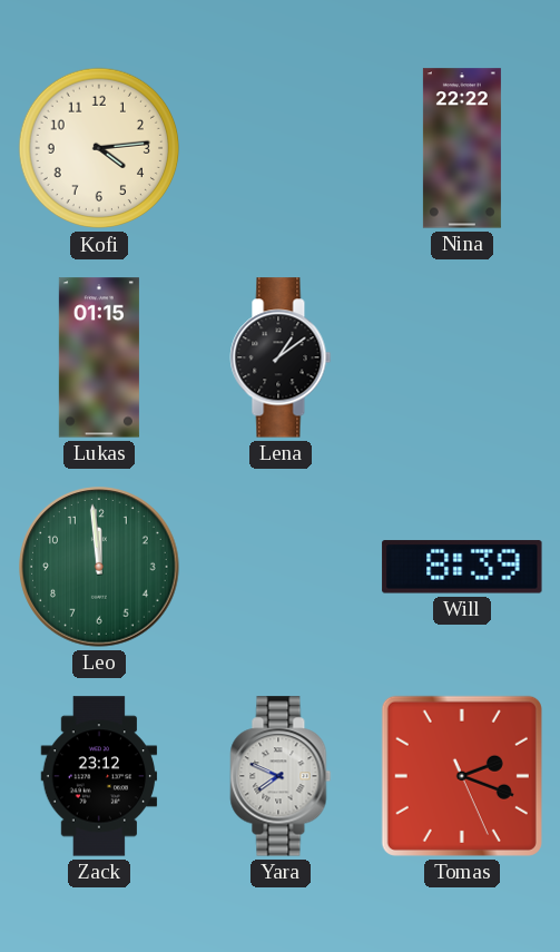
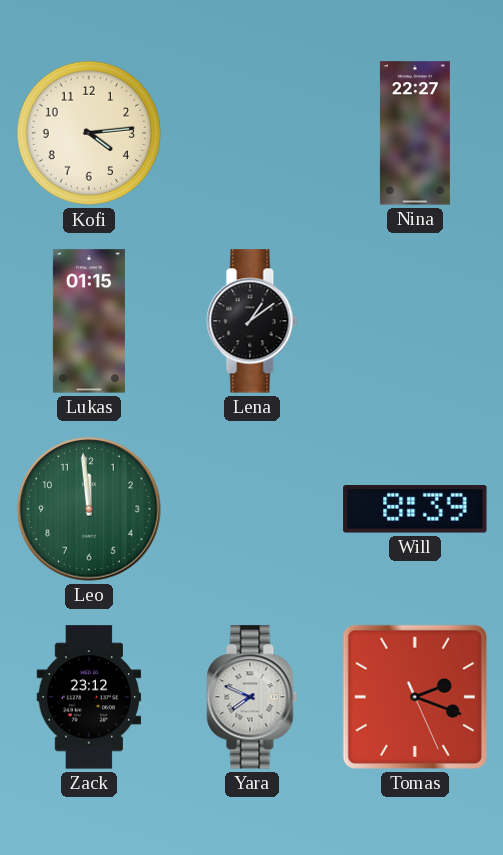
Nina: 22:22 -> 22:27 (415, 133)
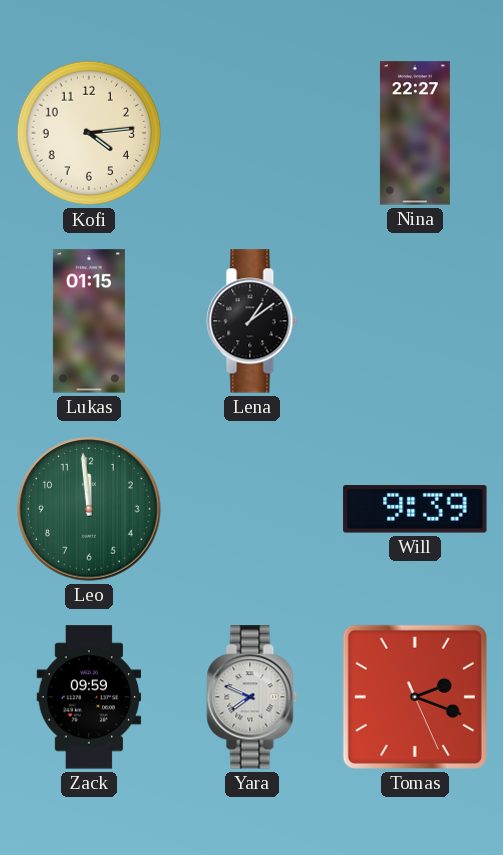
Will: 8:39 -> 9:39 (415, 509)
Zack: 23:12 -> 09:59 (89, 697)
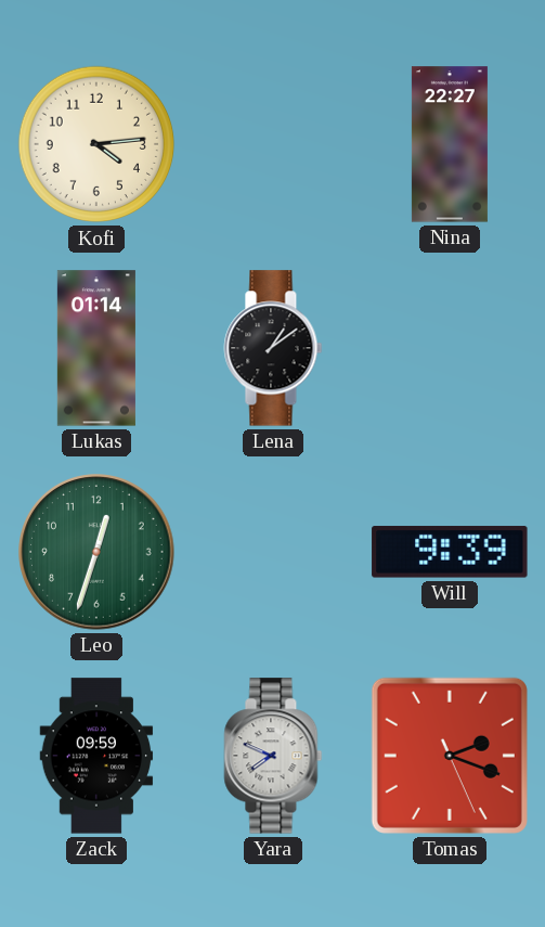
Lukas: 01:15 -> 01:14 (96, 348)
Leo: 11:59 -> 12:33 (96, 552)
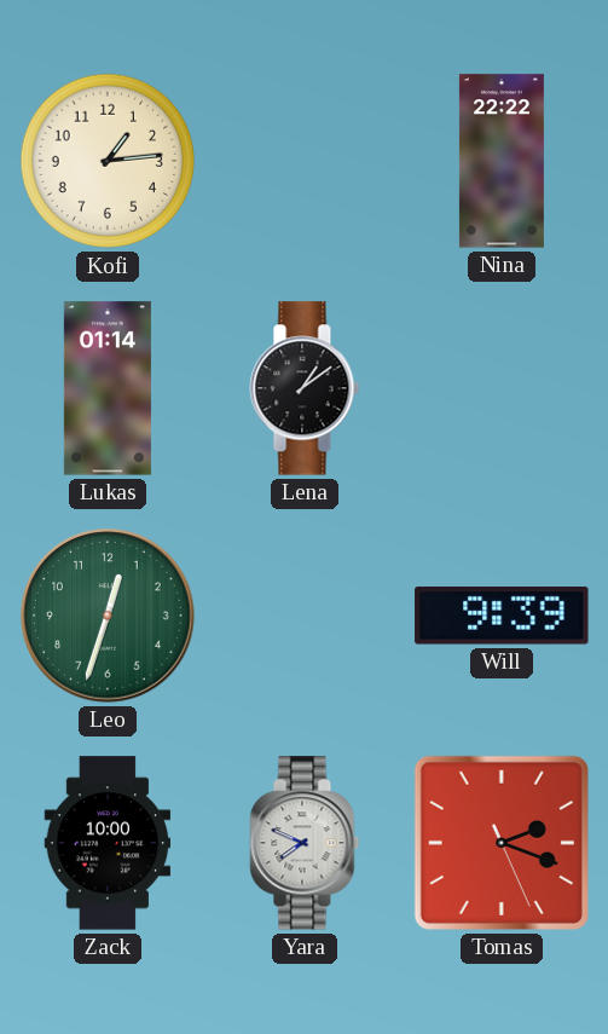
Kofi: 4:14 -> 1:14 (108, 161)
Nina: 22:27 -> 22:22 (502, 161)
Zack: 09:59 -> 10:00 (108, 843)
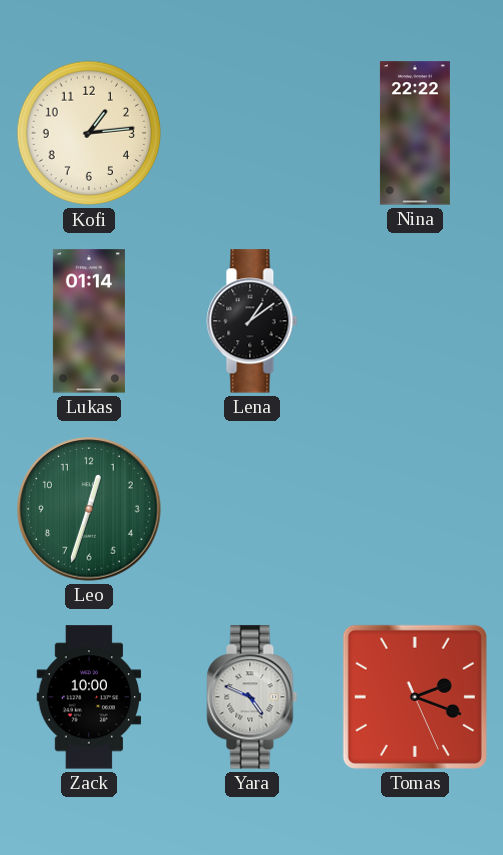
Will: 9:39 -> none (502, 616)
Yara: 7:49 -> 4:49 (252, 697)
